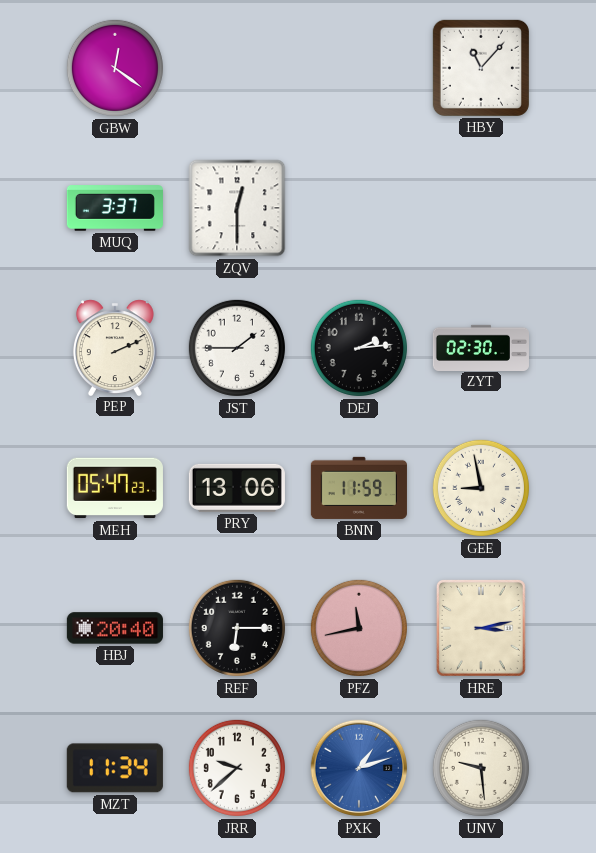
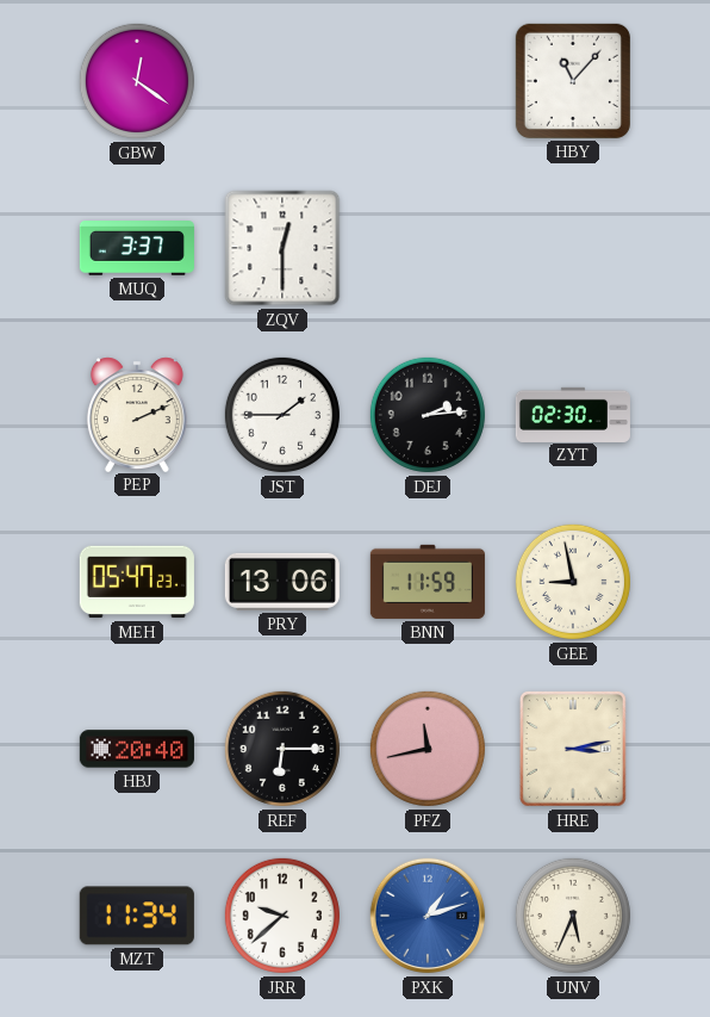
UNV: 9:29 -> 5:34 (573, 916)
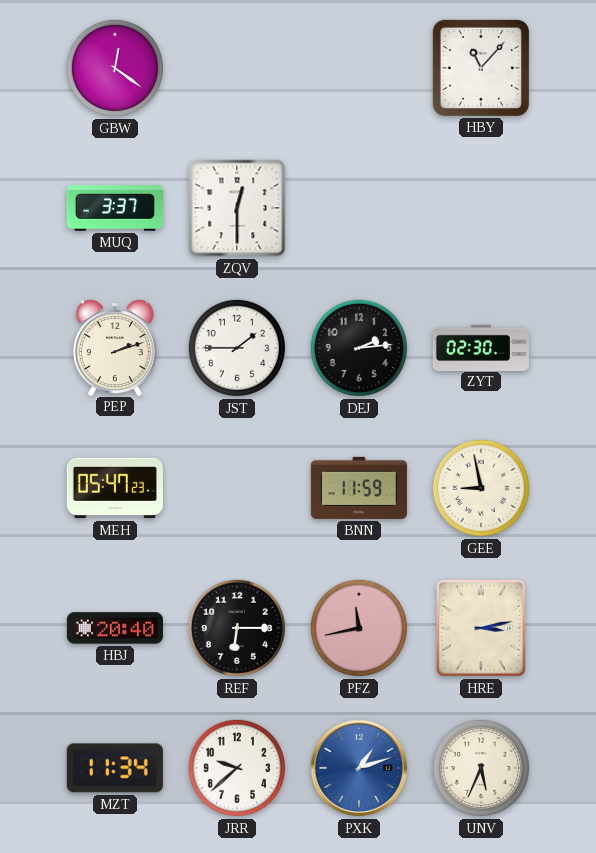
PEP: 2:11 -> 2:12 (115, 347)
PRY: 13:06 -> none (282, 582)
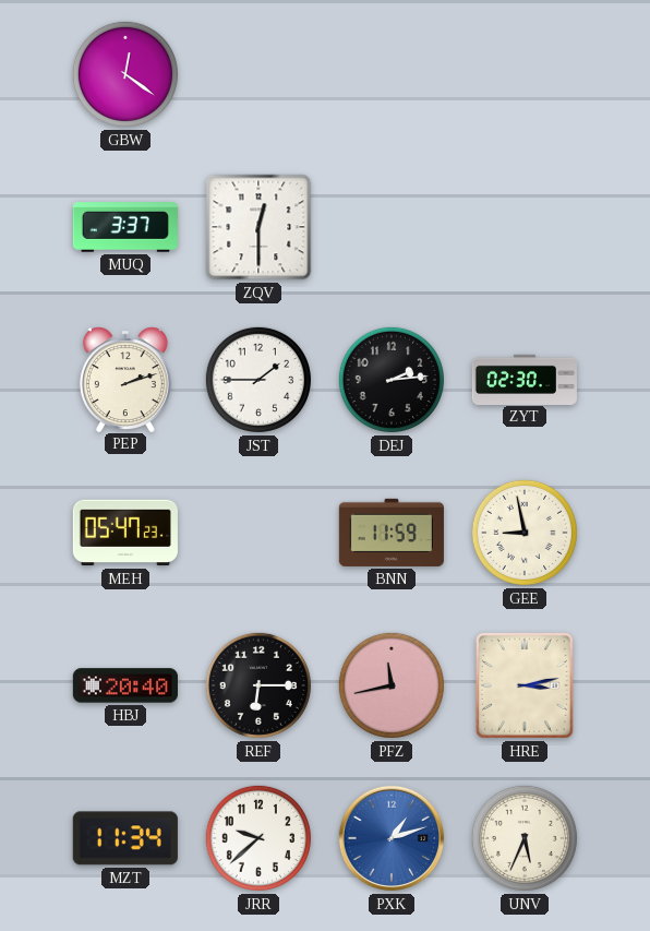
HBY: 11:07 -> none (481, 68)
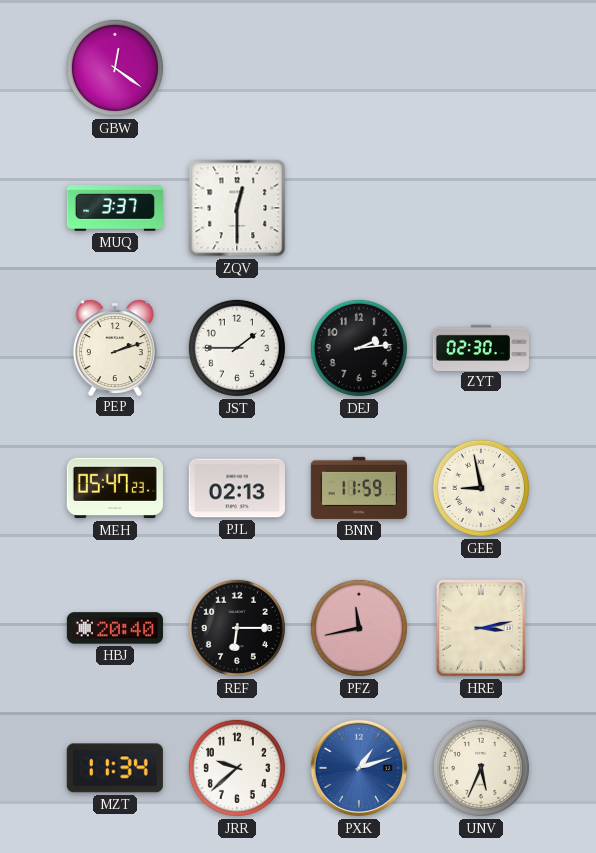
PJL: none -> 02:13 (237, 488)
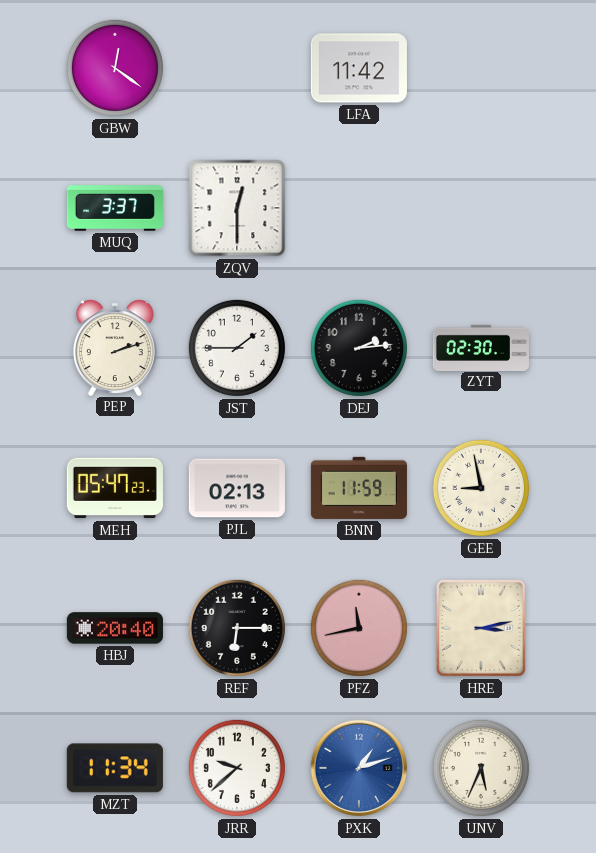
LFA: none -> 11:42 (359, 68)
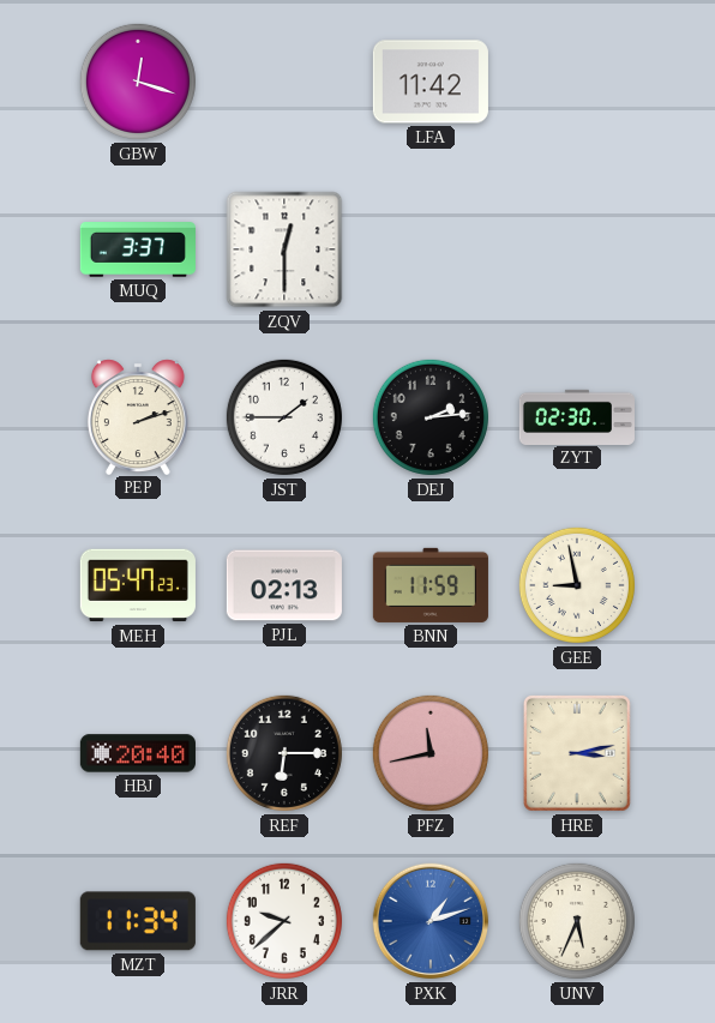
GBW: 12:21 -> 12:18 (138, 82)
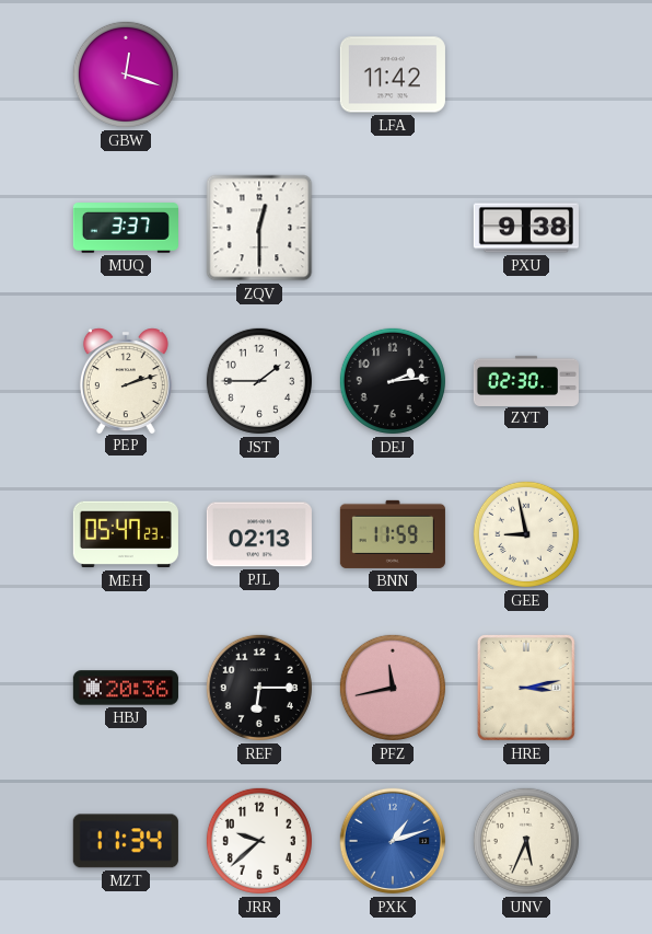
PXU: none -> 9:38 (526, 228)
HBJ: 20:40 -> 20:36 (126, 688)
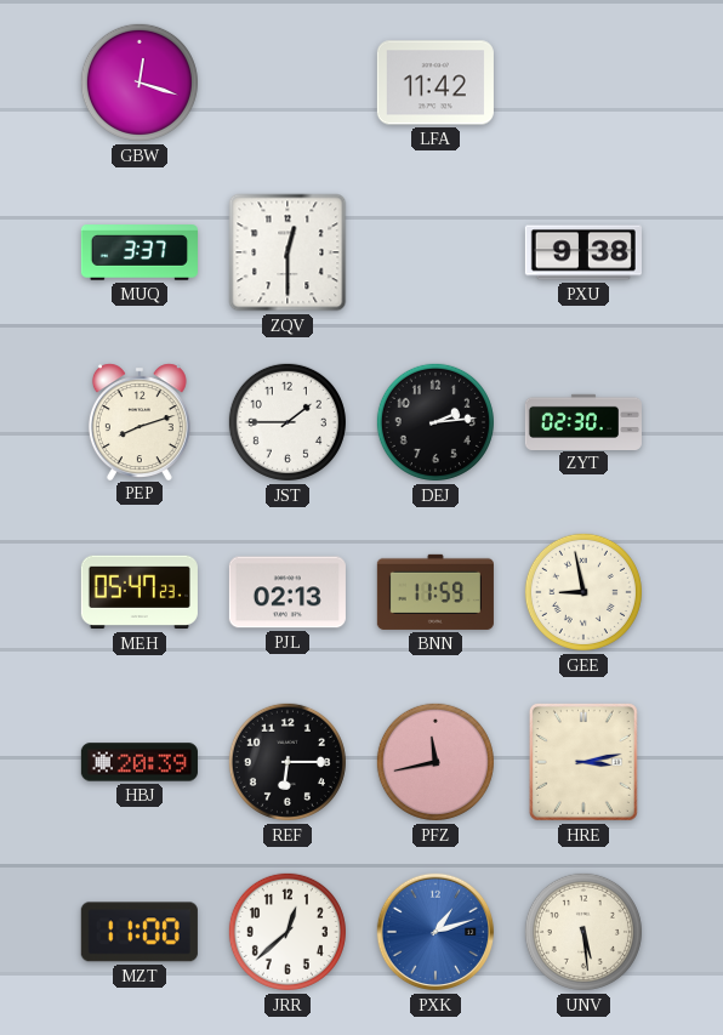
PEP: 2:12 -> 8:12 (140, 421)
HBJ: 20:36 -> 20:39 (140, 762)
MZT: 11:34 -> 11:00 (140, 932)
JRR: 9:38 -> 12:38 (288, 932)
UNV: 5:34 -> 5:29 (583, 932)
